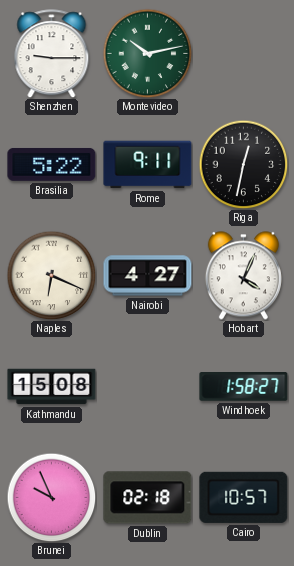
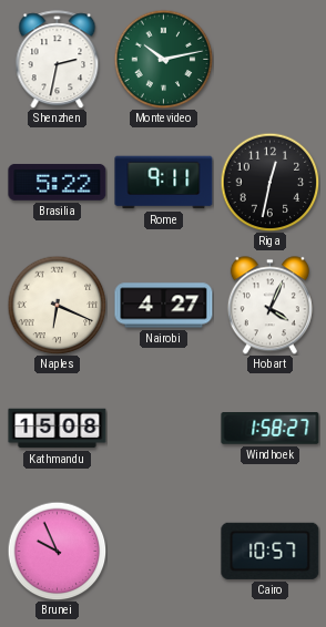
Shenzhen: 9:15 -> 2:32 (58, 60)
Dublin: 02:18 -> none (148, 498)
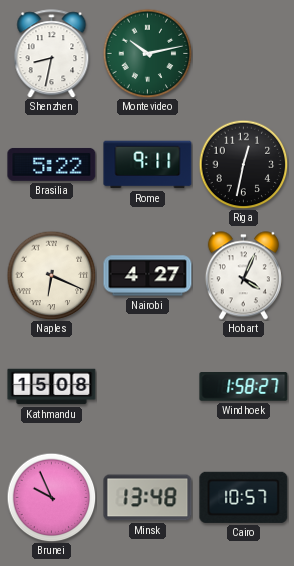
Shenzhen: 2:32 -> 8:32 (52, 54)
Minsk: none -> 13:48 (148, 498)
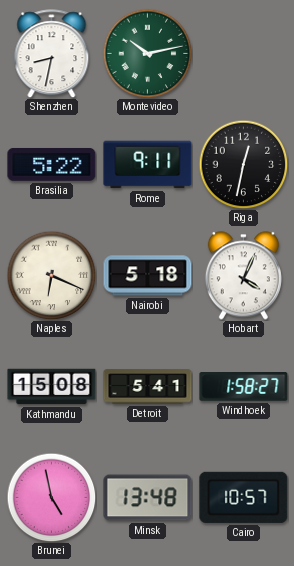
Nairobi: 4:27 -> 5:18 (148, 276)
Detroit: none -> 5:41 (148, 387)
Brunei: 9:56 -> 4:58 (51, 497)
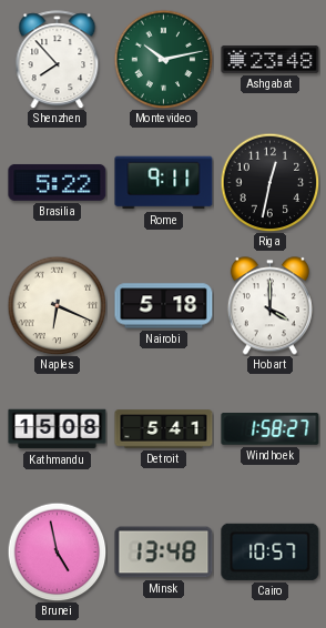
Shenzhen: 8:32 -> 7:53 (58, 60)
Ashgabat: none -> 23:48 (271, 60)
Hobart: 4:04 -> 4:00 (269, 306)
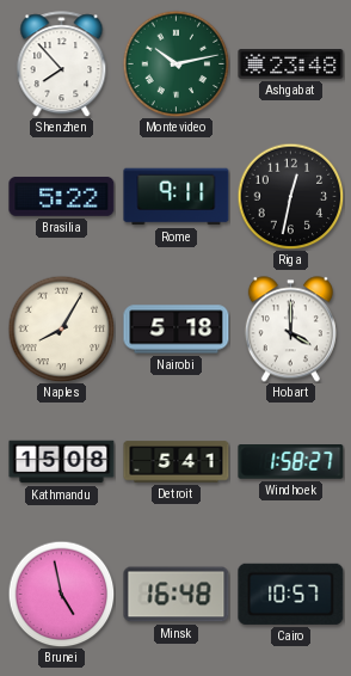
Naples: 6:19 -> 8:05 (61, 328)
Minsk: 13:48 -> 16:48 (177, 595)
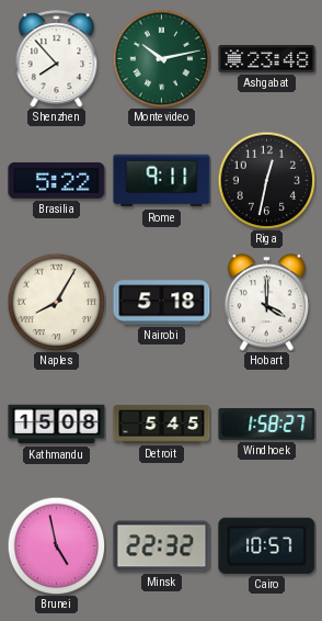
Detroit: 5:41 -> 5:45 (162, 425)
Minsk: 16:48 -> 22:32 (162, 546)
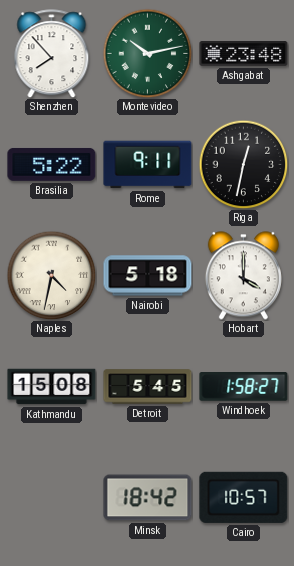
Naples: 8:05 -> 4:32 (51, 275)
Brunei: 4:58 -> none (56, 545)
Minsk: 22:32 -> 18:42 (148, 498)
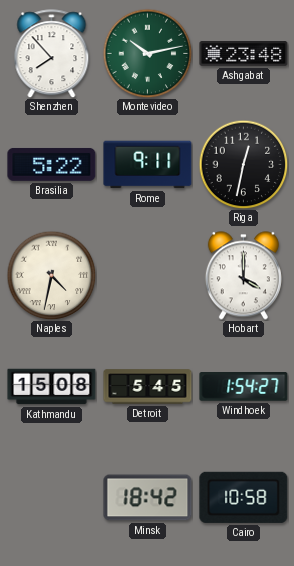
Nairobi: 5:18 -> none (148, 276)
Windhoek: 1:58 -> 1:54 (244, 387)
Cairo: 10:57 -> 10:58 (244, 497)
